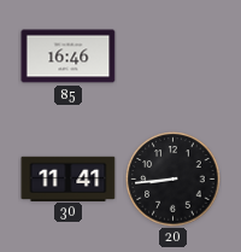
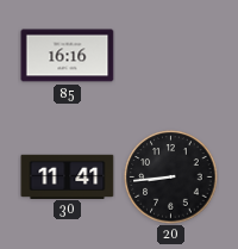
85: 16:46 -> 16:16 (68, 56)
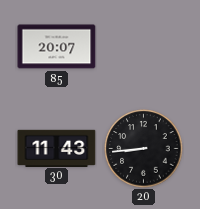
85: 16:16 -> 20:07 (57, 47)
30: 11:41 -> 11:43 (57, 148)
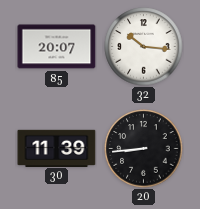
32: none -> 10:16 (144, 47)
30: 11:43 -> 11:39 (57, 148)
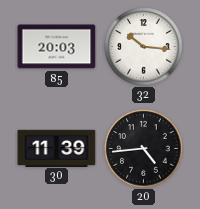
85: 20:07 -> 20:03 (57, 47)
20: 8:44 -> 4:44 (144, 149)
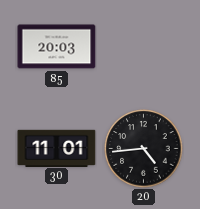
32: 10:16 -> none (144, 47)
30: 11:39 -> 11:01 (57, 148)
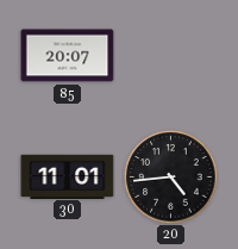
85: 20:03 -> 20:07 (68, 56)
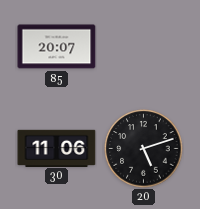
30: 11:01 -> 11:06 (57, 148)
20: 4:44 -> 5:12 (144, 149)
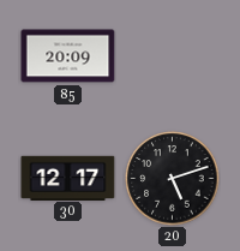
85: 20:07 -> 20:09 (68, 56)
30: 11:06 -> 12:17 (68, 178)
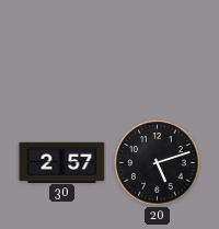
85: 20:09 -> none (68, 56)
30: 12:17 -> 2:57 (62, 162)
